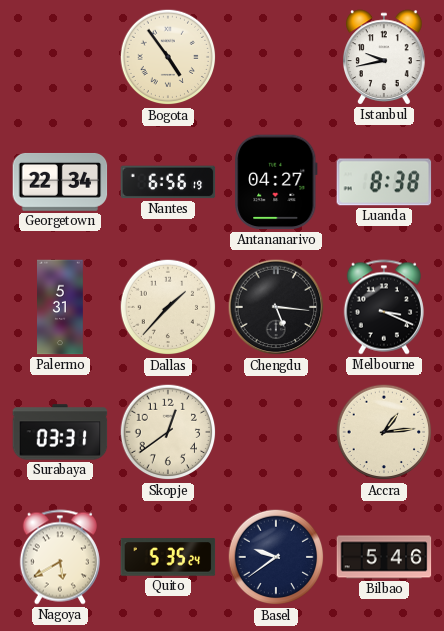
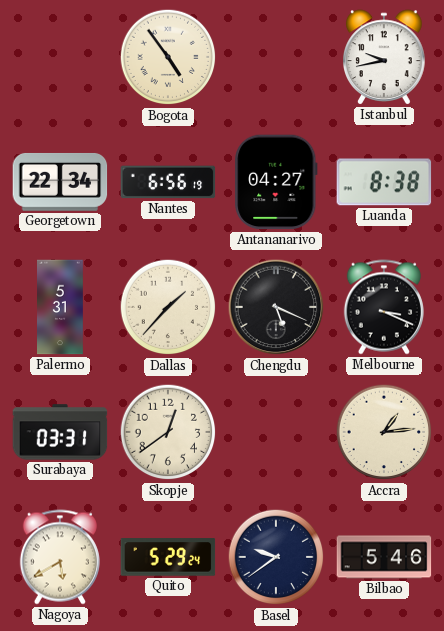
Chengdu: 5:16 -> 5:19 (276, 307)
Quito: 5:35 -> 5:29 (168, 557)
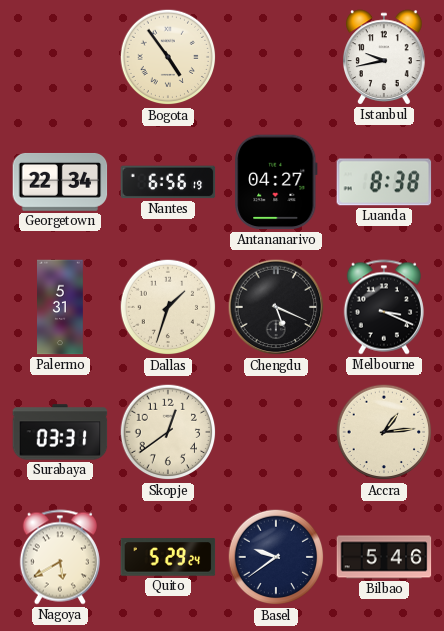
Dallas: 1:37 -> 1:33 (168, 307)
